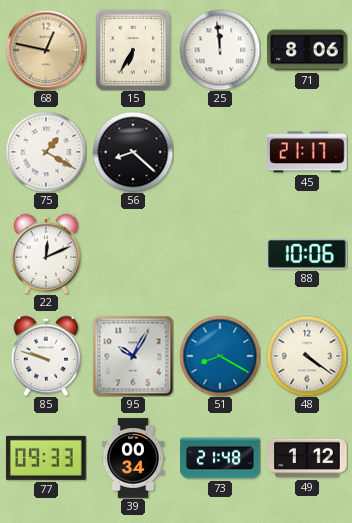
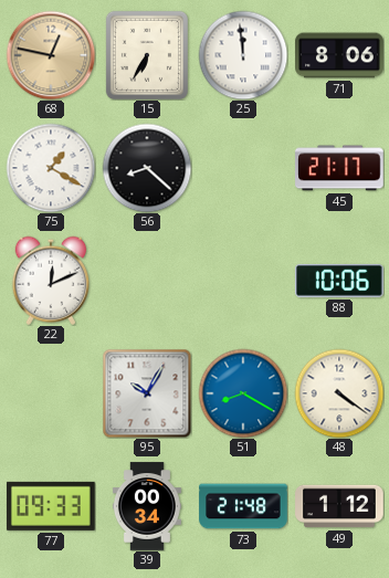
85: 9:48 -> none (46, 356)
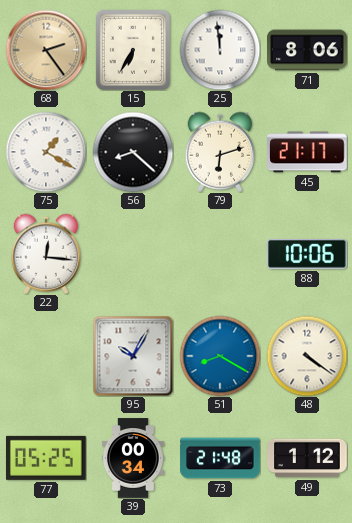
68: 12:47 -> 2:24 (46, 50)
79: none -> 6:12 (220, 152)
22: 12:11 -> 12:16 (46, 254)
77: 09:33 -> 05:25 (46, 458)
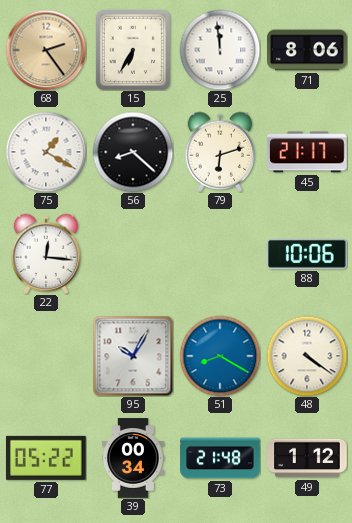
77: 05:25 -> 05:22 (46, 458)
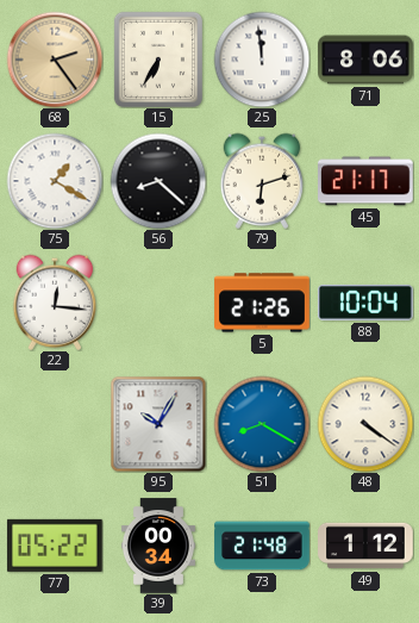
5: none -> 21:26 (262, 303)
88: 10:06 -> 10:04 (367, 303)
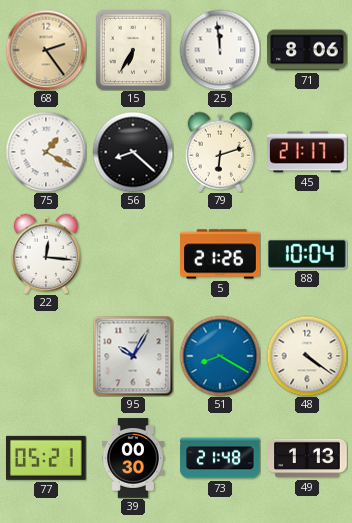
77: 05:22 -> 05:21 (46, 458)
39: 00:34 -> 00:30 (133, 458)
49: 1:12 -> 1:13 (307, 458)
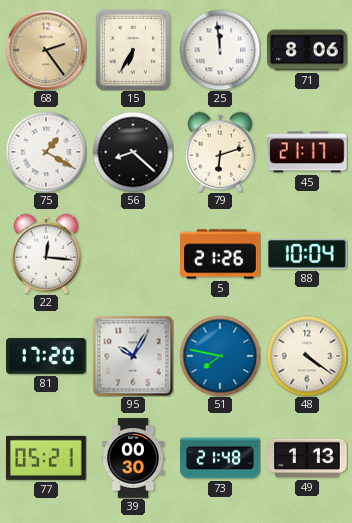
81: none -> 17:20 (46, 357)
51: 8:20 -> 7:47 (220, 356)
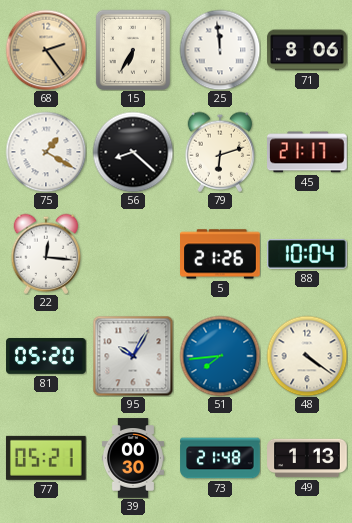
81: 17:20 -> 05:20 (46, 357)
51: 7:47 -> 7:44 (220, 356)
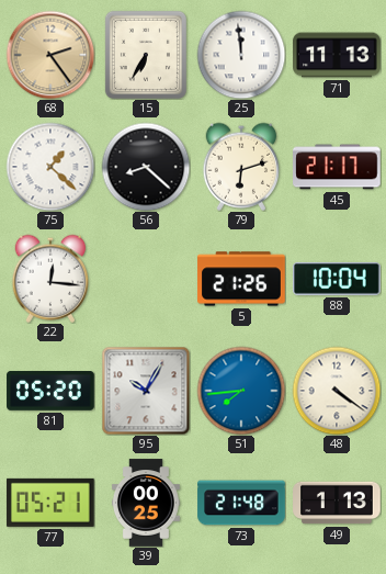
71: 8:06 -> 11:13 (337, 55)
75: 1:20 -> 1:22 (50, 167)
39: 00:30 -> 00:25 (146, 503)
